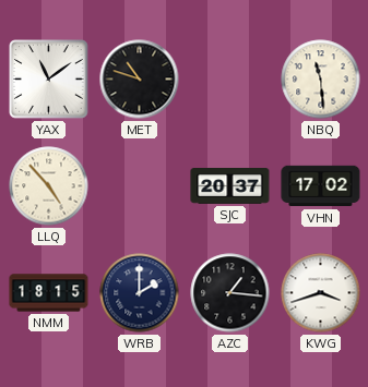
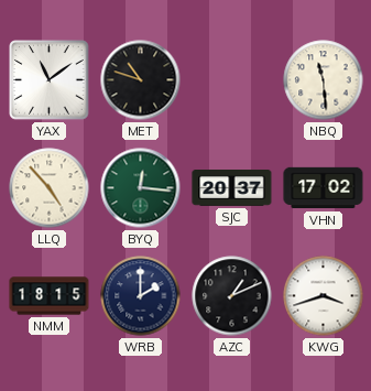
BYQ: none -> 12:16 (141, 188)
AZC: 1:16 -> 1:11 (232, 296)
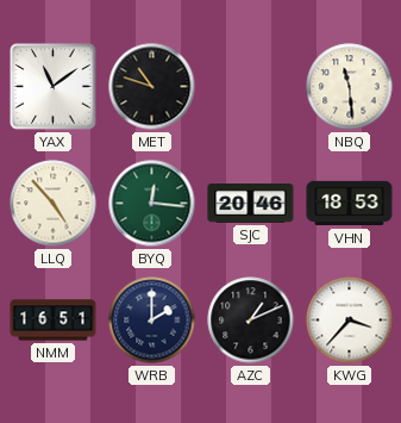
SJC: 20:37 -> 20:46 (251, 204)
VHN: 17:02 -> 18:53 (350, 204)
NMM: 18:15 -> 16:51 (54, 321)
KWG: 3:42 -> 3:37 (350, 321)
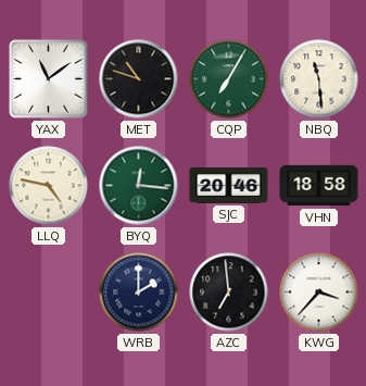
CQP: none -> 7:05 (229, 79)
LLQ: 4:53 -> 4:47 (49, 186)
VHN: 18:53 -> 18:58 (319, 186)
NMM: 16:51 -> none (54, 321)
AZC: 1:11 -> 6:59 (229, 292)
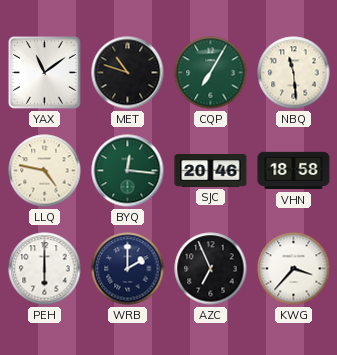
PEH: none -> 6:00 (45, 269)
AZC: 6:59 -> 6:56 (211, 269)
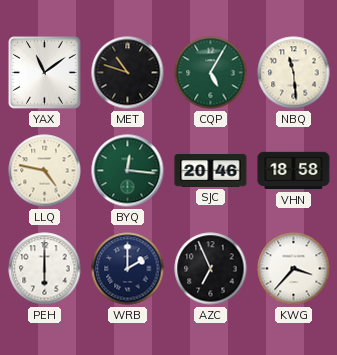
CQP: 7:05 -> 5:05 (211, 73)
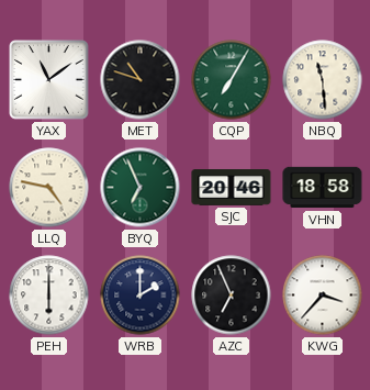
CQP: 5:05 -> 7:05 (232, 80)
BYQ: 12:16 -> 6:56 (141, 188)
